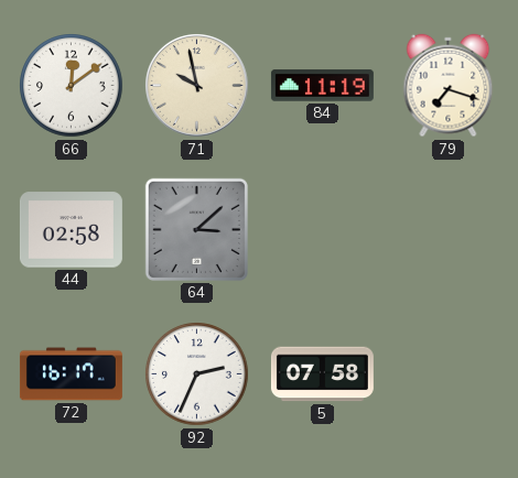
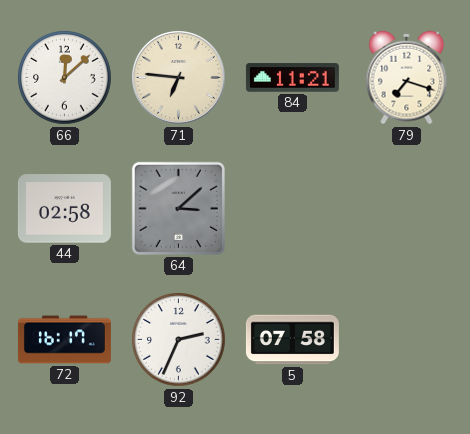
66: 12:09 -> 12:08 (65, 78)
71: 9:58 -> 6:46 (179, 78)
84: 11:19 -> 11:21 (292, 78)
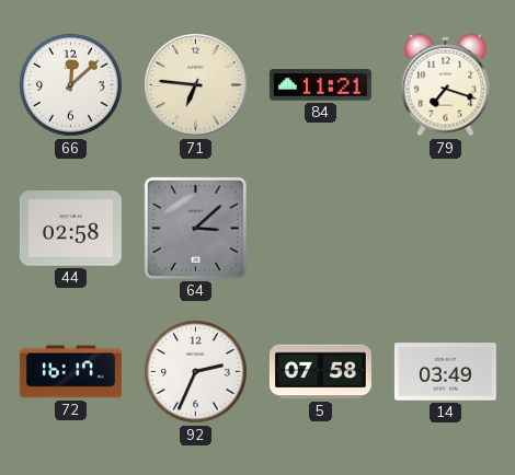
14: none -> 03:49 (445, 372)
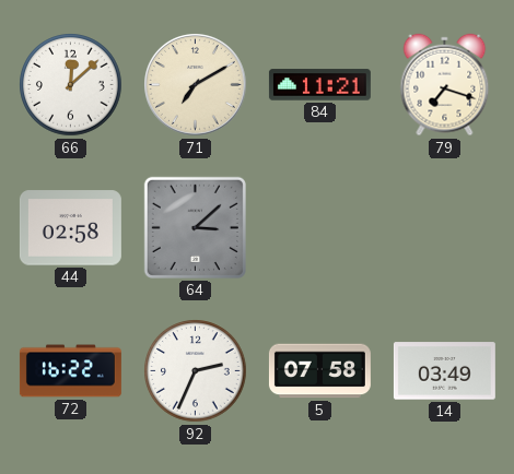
71: 6:46 -> 7:10 (196, 85)
72: 16:17 -> 16:22 (70, 371)
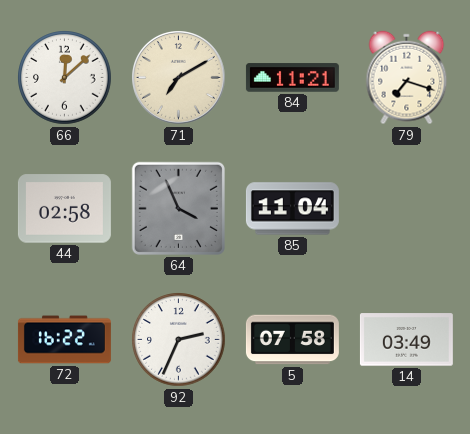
64: 3:08 -> 3:56 (178, 208)
85: none -> 11:04 (292, 209)
